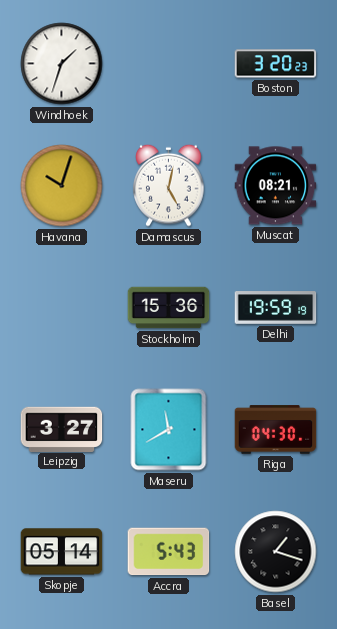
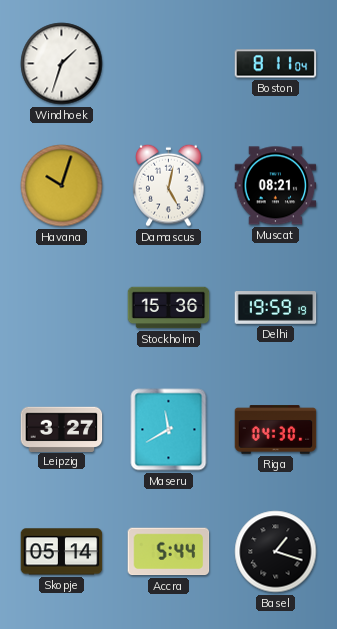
Boston: 3:20 -> 8:11 (276, 64)
Accra: 5:43 -> 5:44 (169, 552)
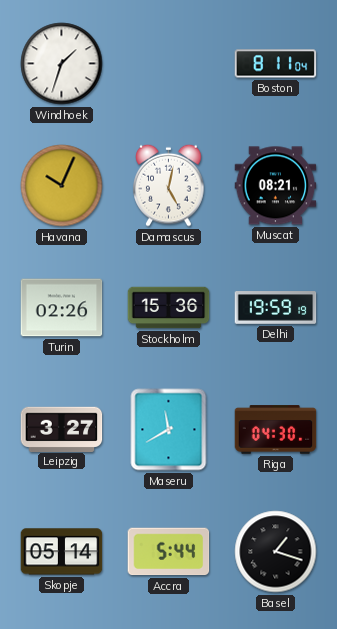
Havana: 10:03 -> 10:04 (62, 186)
Turin: none -> 02:26 (62, 308)
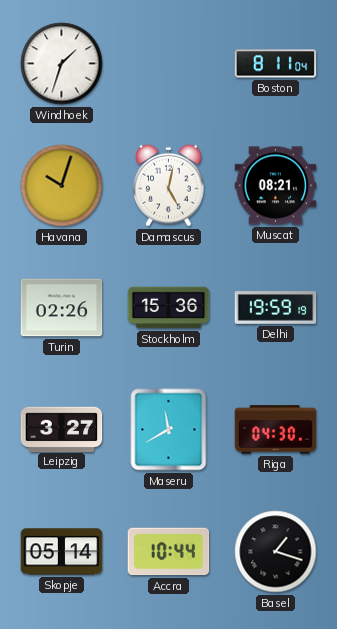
Havana: 10:04 -> 10:03 (62, 186)
Accra: 5:44 -> 10:44 (169, 552)
